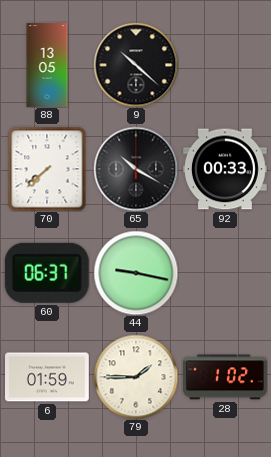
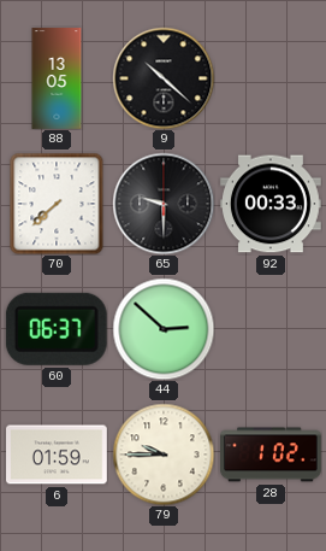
65: 10:20 -> 9:30 (164, 204)
44: 9:17 -> 2:52 (164, 329)
79: 1:45 -> 9:45 (164, 455)
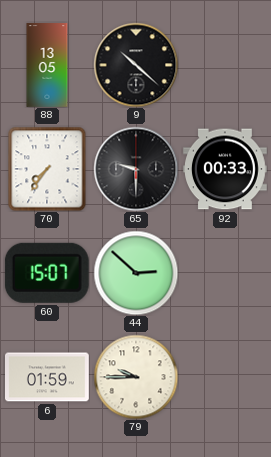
70: 7:38 -> 7:36 (47, 169)
60: 06:37 -> 15:07 (47, 273)
28: 1:02 -> none (272, 455)
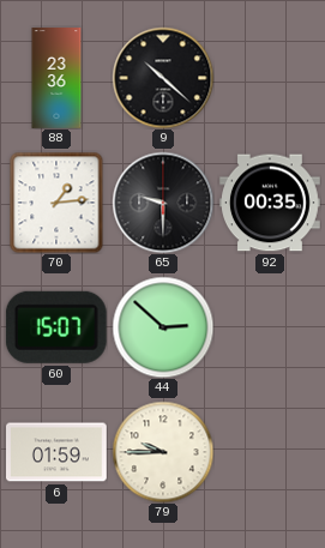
88: 13:05 -> 23:36 (56, 78)
70: 7:36 -> 1:14 (56, 203)
92: 00:33 -> 00:35 (271, 203)
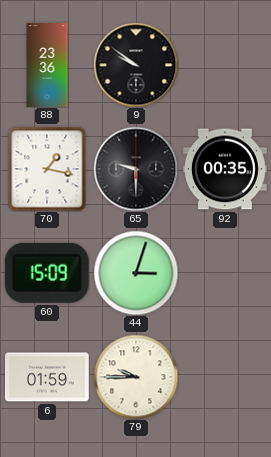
9: 10:22 -> 9:51 (136, 65)
70: 1:14 -> 1:17 (47, 169)
60: 15:07 -> 15:09 (47, 273)
44: 2:52 -> 3:03 (136, 273)
